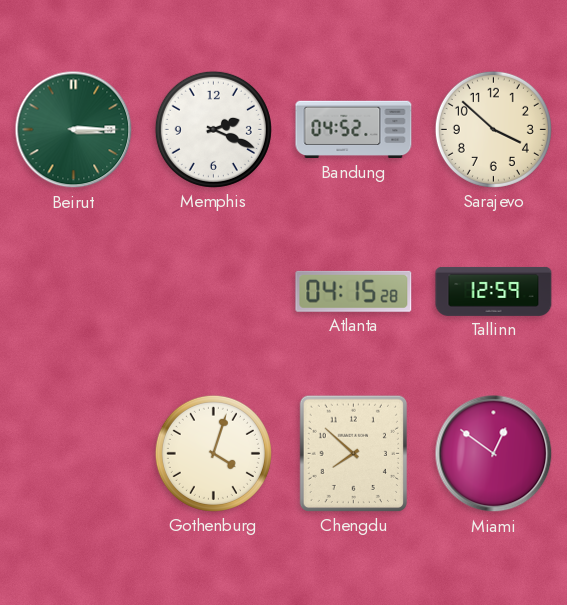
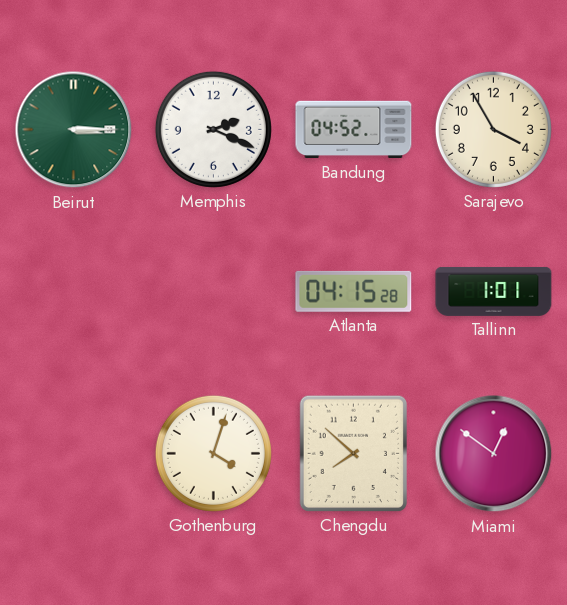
Sarajevo: 3:52 -> 3:55 (493, 129)
Tallinn: 12:59 -> 1:01 (494, 291)
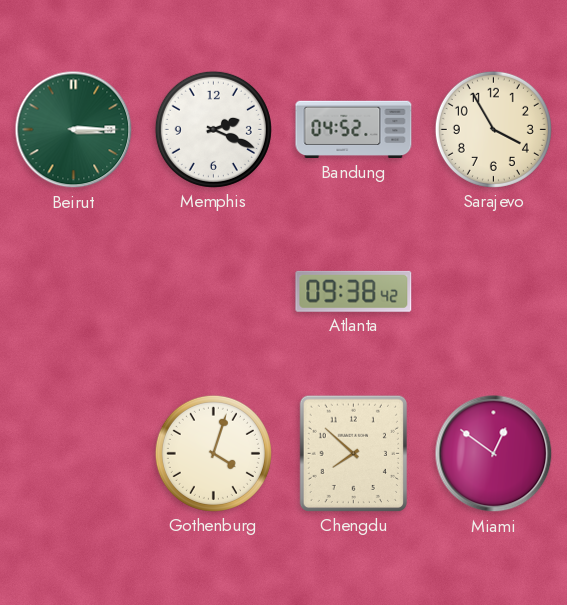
Atlanta: 04:15 -> 09:38 (354, 291)
Tallinn: 1:01 -> none (494, 291)
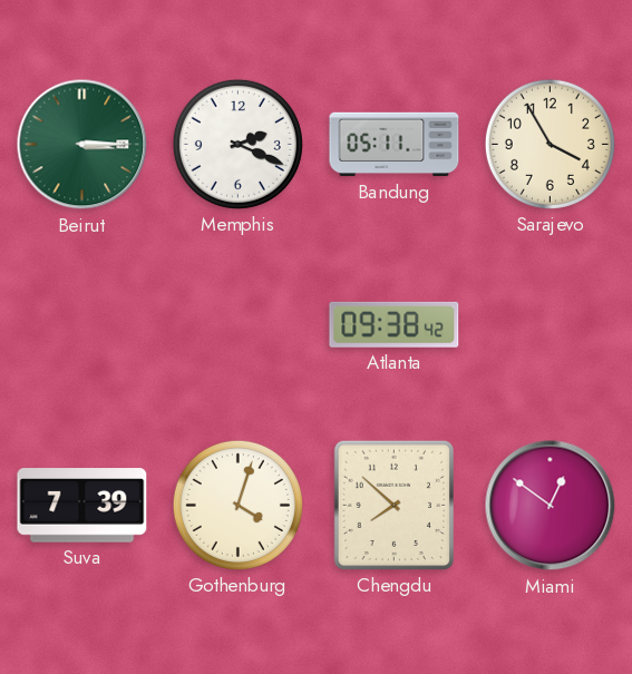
Bandung: 04:52 -> 05:11 (395, 145)
Suva: none -> 7:39 (82, 506)
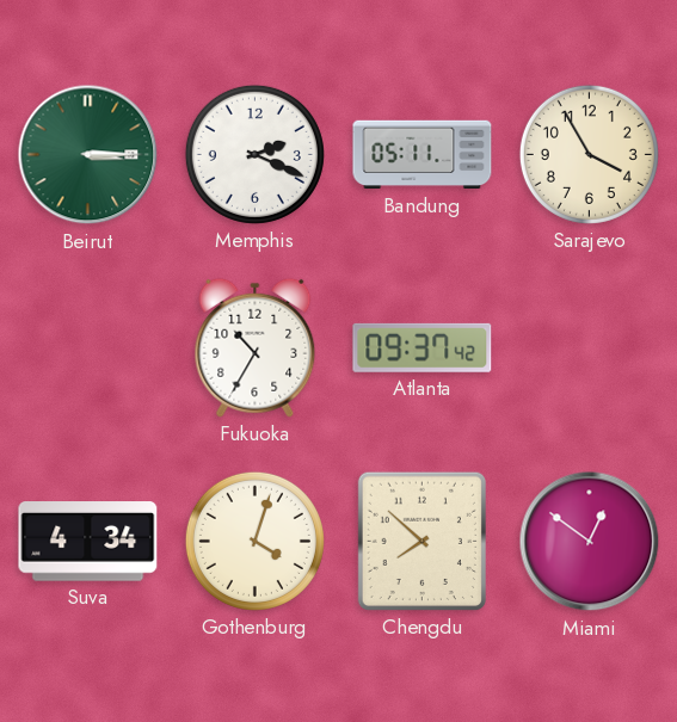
Fukuoka: none -> 10:35 (256, 347)
Atlanta: 09:38 -> 09:37 (423, 347)
Suva: 7:39 -> 4:34 (88, 542)
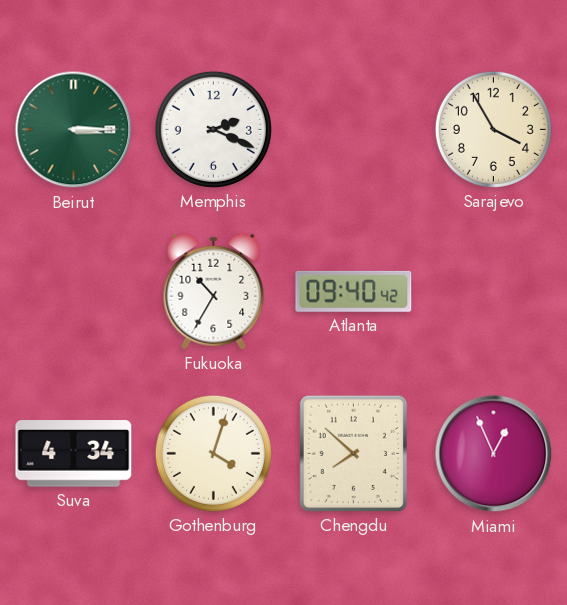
Bandung: 05:11 -> none (423, 155)
Atlanta: 09:37 -> 09:40 (354, 291)
Miami: 12:51 -> 12:56 (494, 454)
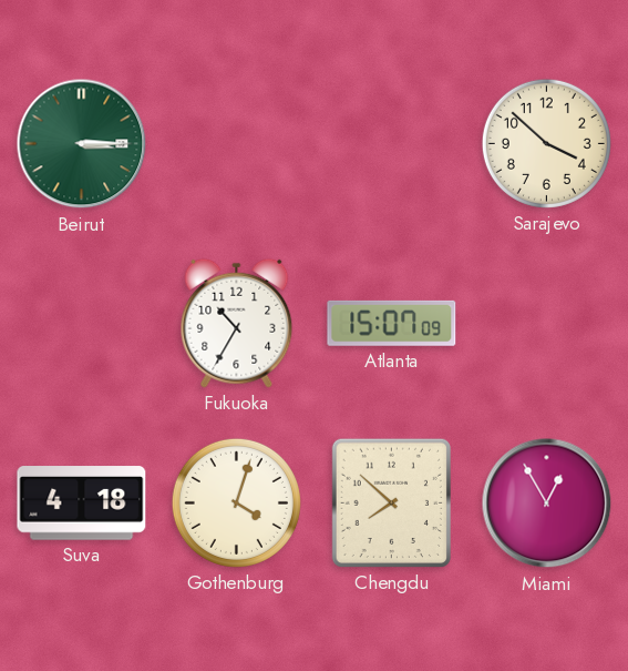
Memphis: 2:19 -> none (213, 129)
Sarajevo: 3:55 -> 3:52 (546, 143)
Atlanta: 09:40 -> 15:07 (392, 323)
Suva: 4:34 -> 4:18 (82, 504)
Miami: 12:56 -> 12:55 (547, 504)
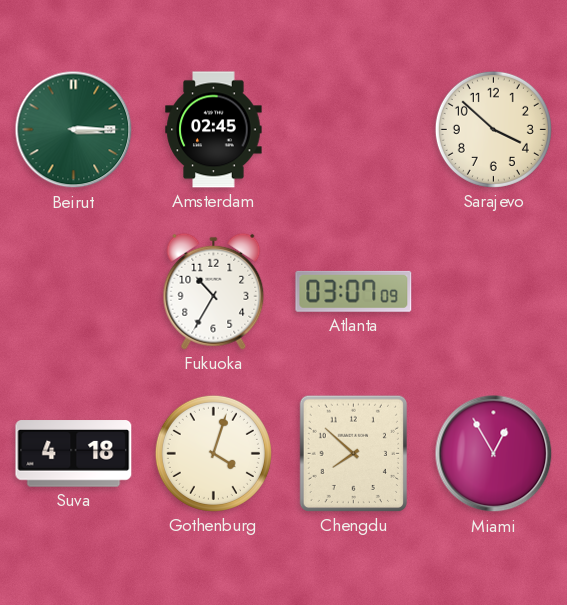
Amsterdam: none -> 02:45 (214, 130)
Atlanta: 15:07 -> 03:07 (354, 291)
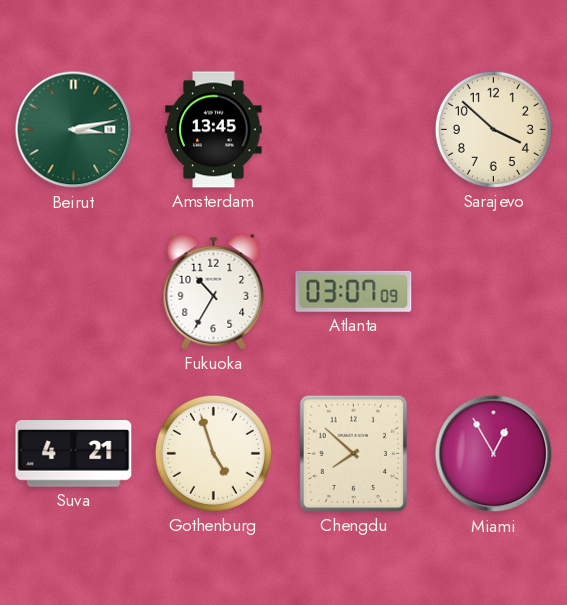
Beirut: 3:15 -> 3:13 (74, 130)
Amsterdam: 02:45 -> 13:45 (214, 130)
Suva: 4:18 -> 4:21 (74, 454)
Gothenburg: 4:03 -> 4:57 (213, 453)
